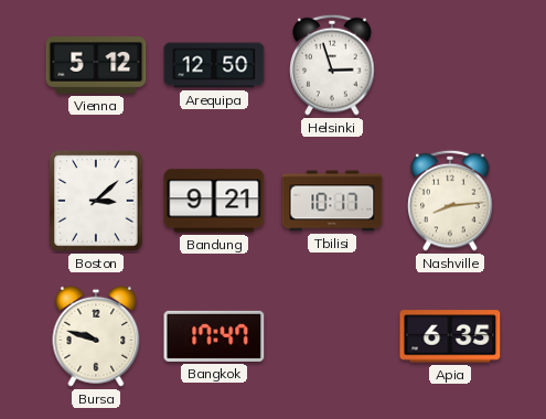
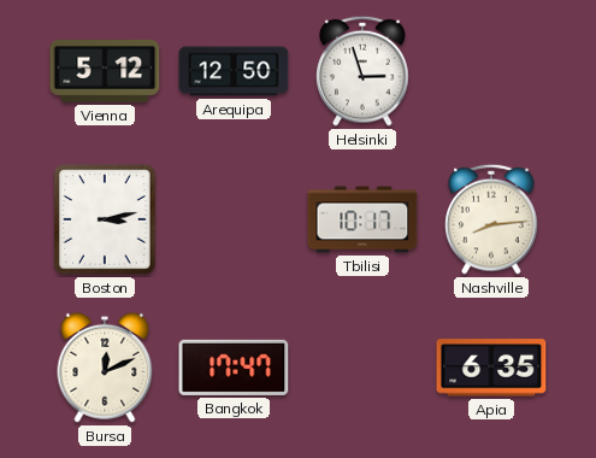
Boston: 3:08 -> 3:13 (105, 219)
Bandung: 9:21 -> none (214, 201)
Bursa: 9:48 -> 12:11 (105, 368)
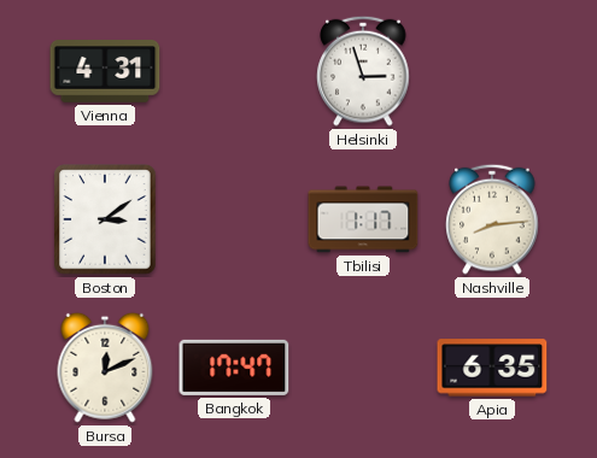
Vienna: 5:12 -> 4:31 (105, 71)
Arequipa: 12:50 -> none (234, 71)
Boston: 3:13 -> 3:09 (105, 219)
Tbilisi: 10:17 -> 1:17 (363, 219)
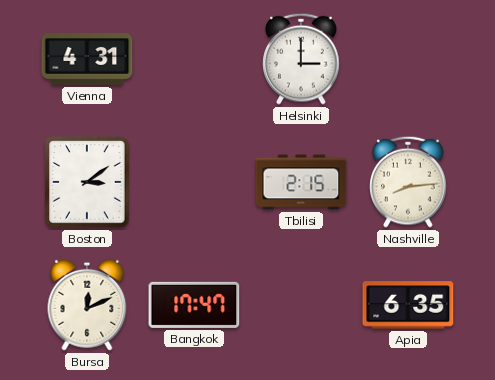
Helsinki: 2:57 -> 3:00 (301, 59)
Tbilisi: 1:17 -> 2:15 (301, 182)
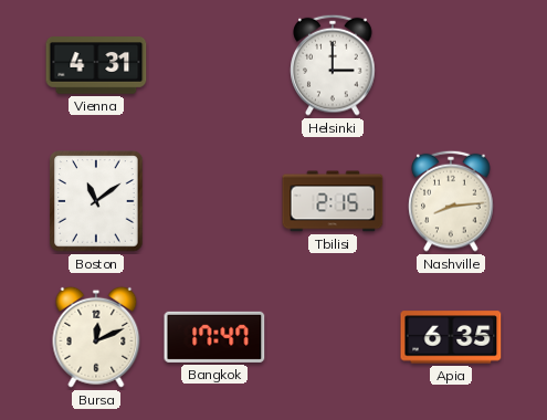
Boston: 3:09 -> 11:09 (96, 201)
